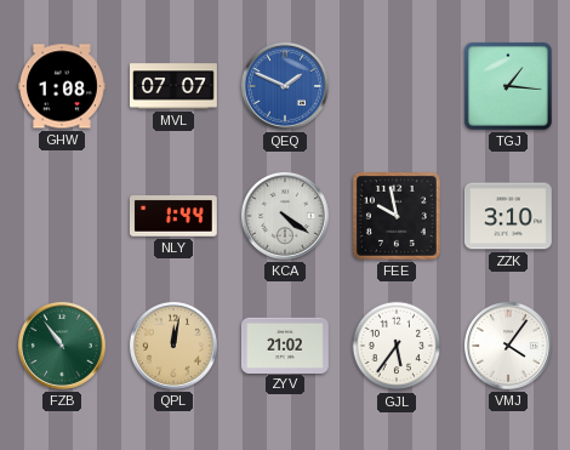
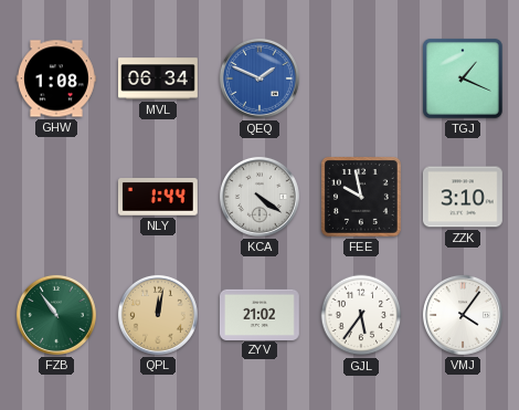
MVL: 07:07 -> 06:34 (159, 78)
TGJ: 1:16 -> 1:19 (463, 78)
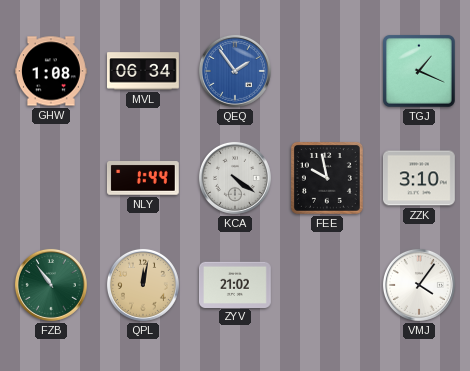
QEQ: 1:49 -> 1:54 (235, 71)
GJL: 5:36 -> none (361, 315)
